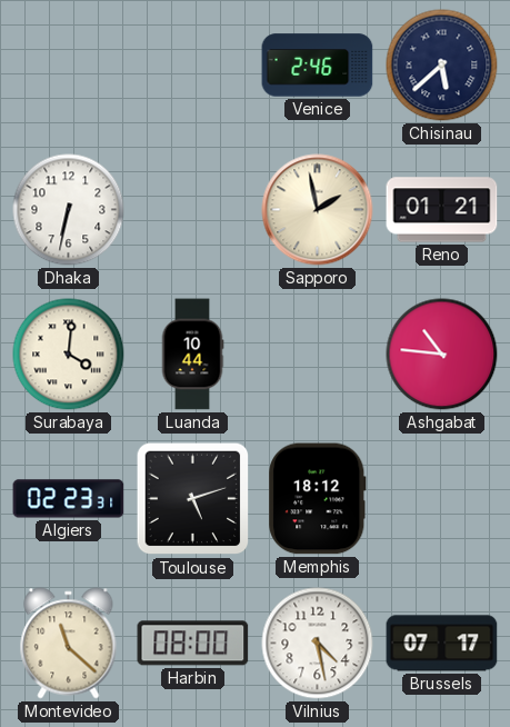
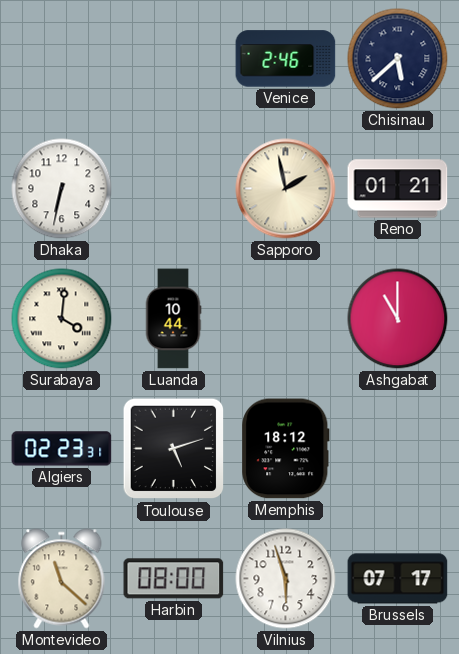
Ashgabat: 10:46 -> 11:00 (398, 319)
Vilnius: 4:28 -> 5:57 (286, 579)
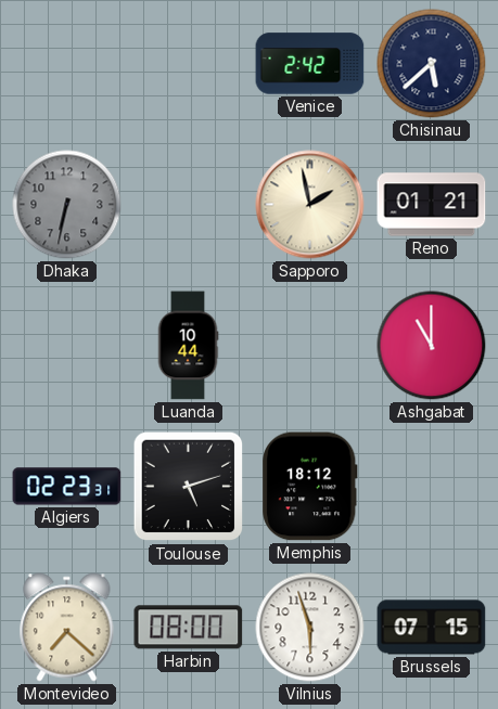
Venice: 2:46 -> 2:42 (310, 64)
Dhaka dial: white -> grey (67, 205)
Surabaya: 4:01 -> none (62, 319)
Montevideo: 11:22 -> 7:22 (67, 628)
Brussels: 07:17 -> 07:15 (432, 628)
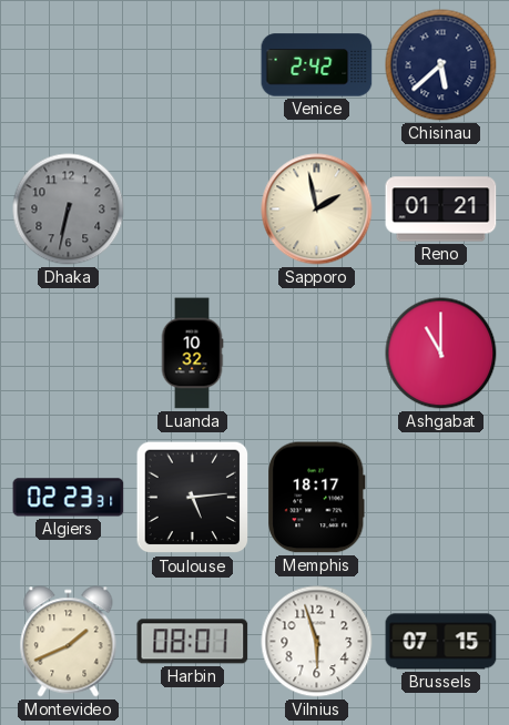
Luanda: 10:44 -> 10:32 (192, 354)
Toulouse: 5:12 -> 5:14 (193, 498)
Memphis: 18:12 -> 18:17 (317, 498)
Montevideo: 7:22 -> 1:41 (69, 642)
Harbin: 08:00 -> 08:01 (193, 642)
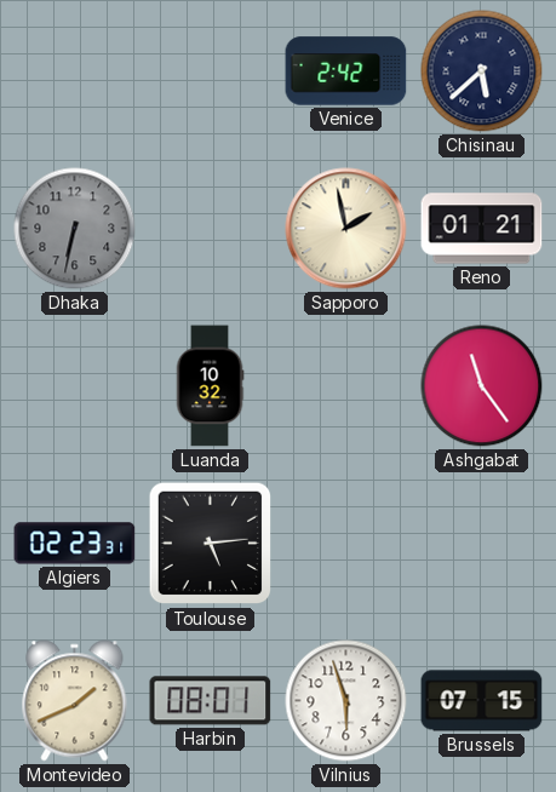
Ashgabat: 11:00 -> 11:24 (482, 386)
Memphis: 18:17 -> none (317, 498)
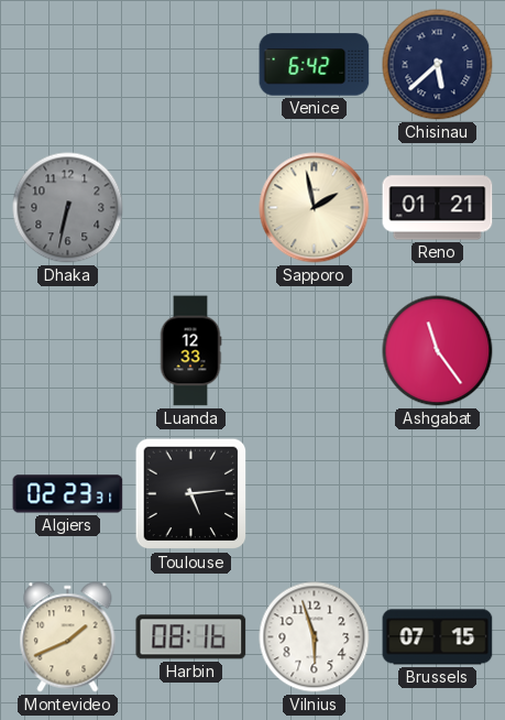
Venice: 2:42 -> 6:42 (315, 65)
Luanda: 10:32 -> 12:33 (190, 351)
Harbin: 08:01 -> 08:16 (191, 637)
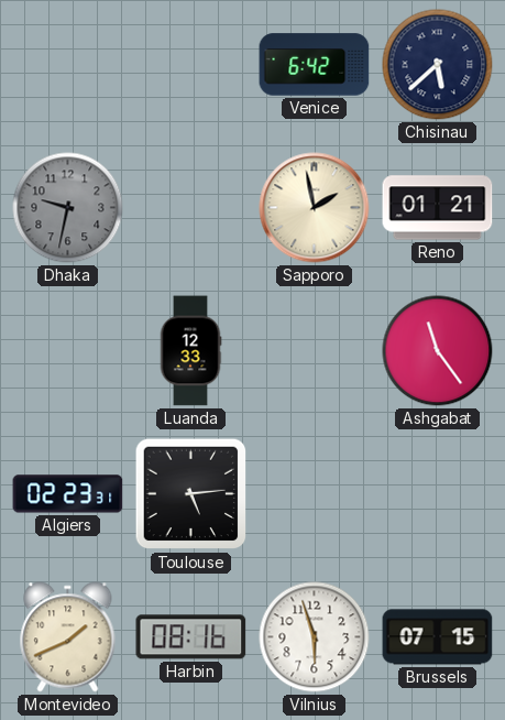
Dhaka: 6:32 -> 9:32 (68, 208)
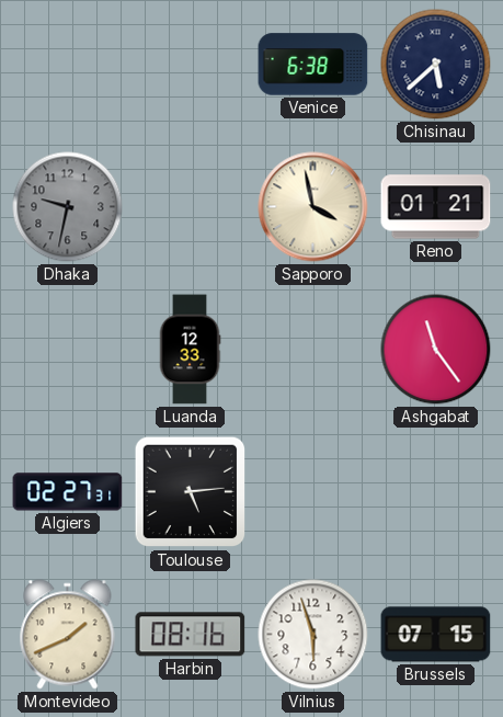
Venice: 6:42 -> 6:38 (313, 65)
Sapporo: 1:58 -> 3:58 (313, 207)
Algiers: 02:23 -> 02:27 (68, 492)
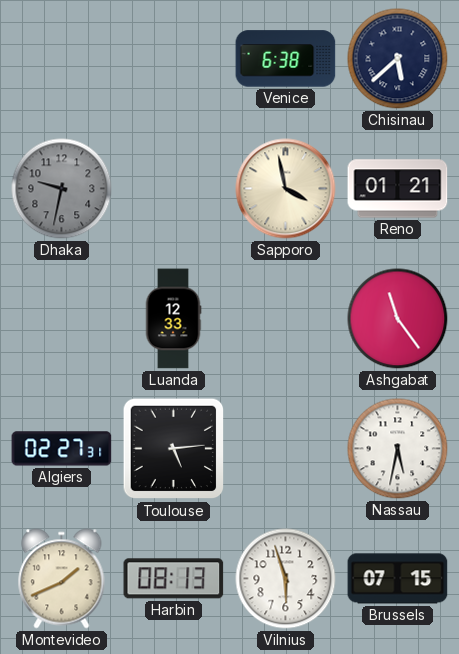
Nassau: none -> 5:32 (398, 449)
Harbin: 08:16 -> 08:13 (174, 579)
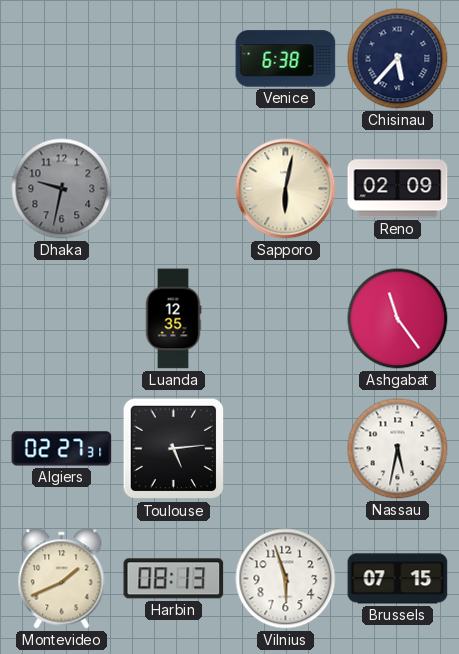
Chisinau: 5:38 -> 5:37 (398, 59)
Sapporo: 3:58 -> 6:02 (286, 189)
Reno: 01:21 -> 02:09 (398, 189)
Luanda: 12:33 -> 12:35 (173, 319)
